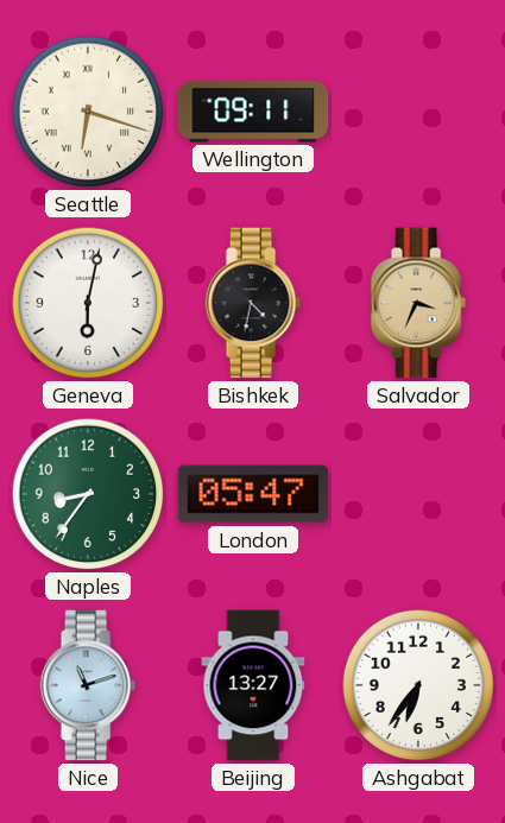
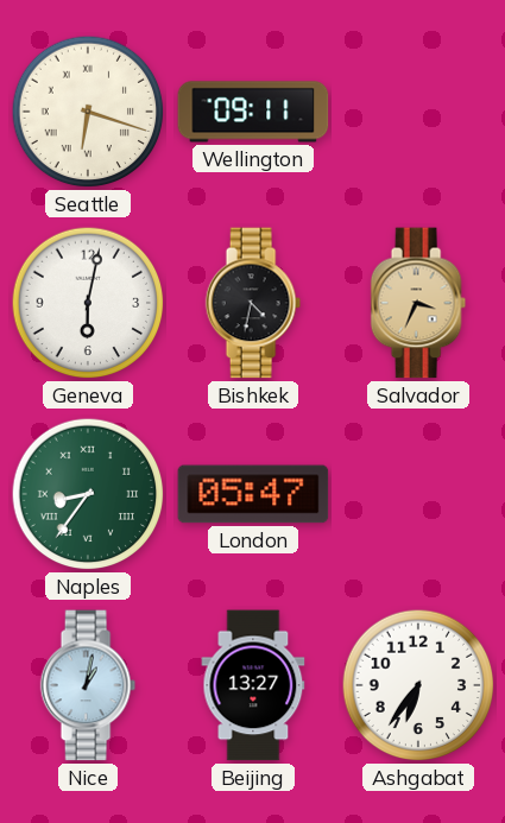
Naples numerals: Arabic -> Roman (88, 494)
Nice: 11:12 -> 1:02 (88, 685)
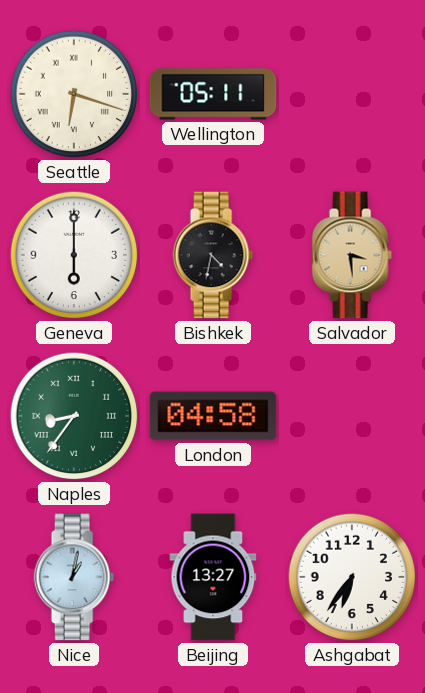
Wellington: 09:11 -> 05:11 (213, 94)
Geneva: 6:02 -> 6:00 (74, 255)
Salvador: 3:34 -> 3:29 (352, 255)
London: 05:47 -> 04:58 (213, 416)
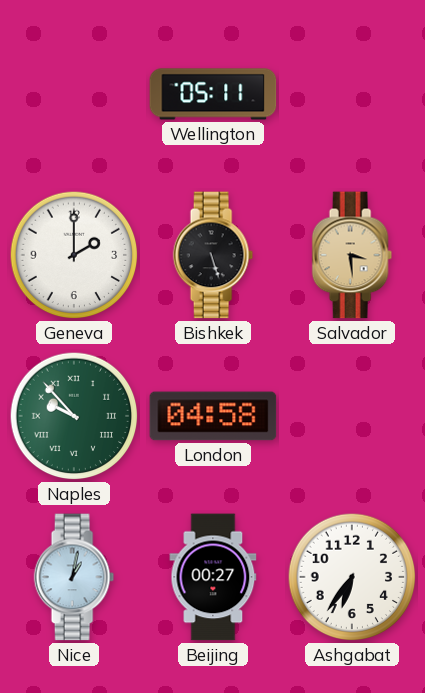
Seattle: 6:18 -> none (74, 94)
Geneva: 6:00 -> 2:00 (74, 255)
Bishkek: 4:32 -> 5:27 (213, 255)
Naples: 8:36 -> 9:53 (74, 416)
Beijing: 13:27 -> 00:27 (213, 577)
